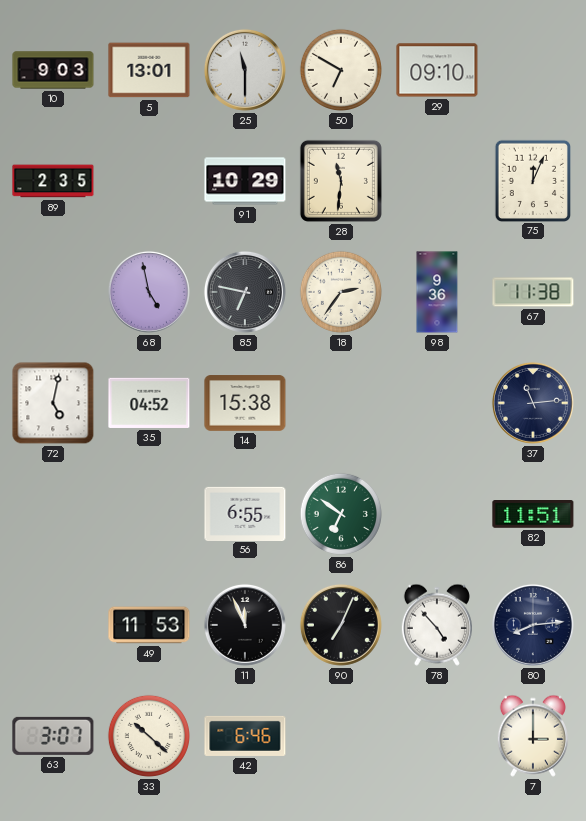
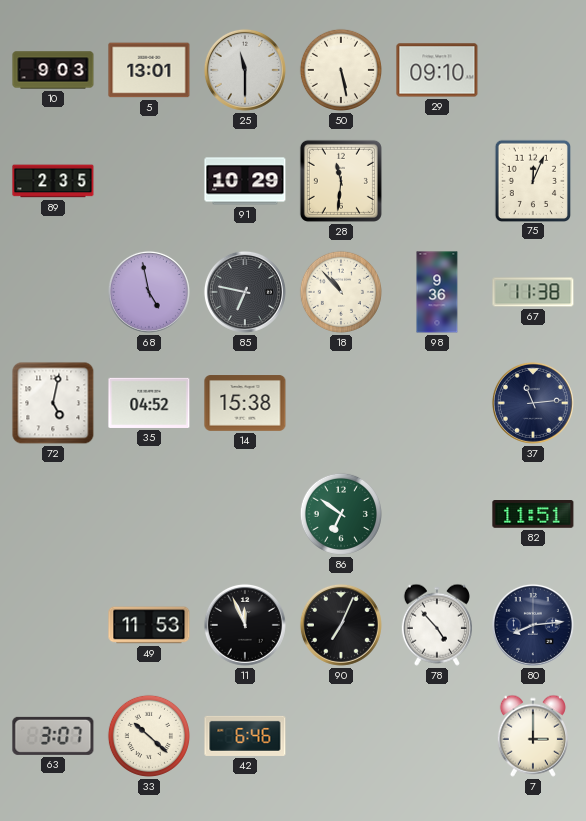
50: 6:50 -> 5:28 (341, 70)
18: 2:36 -> 10:53 (341, 292)
56: 6:55 -> none (245, 513)
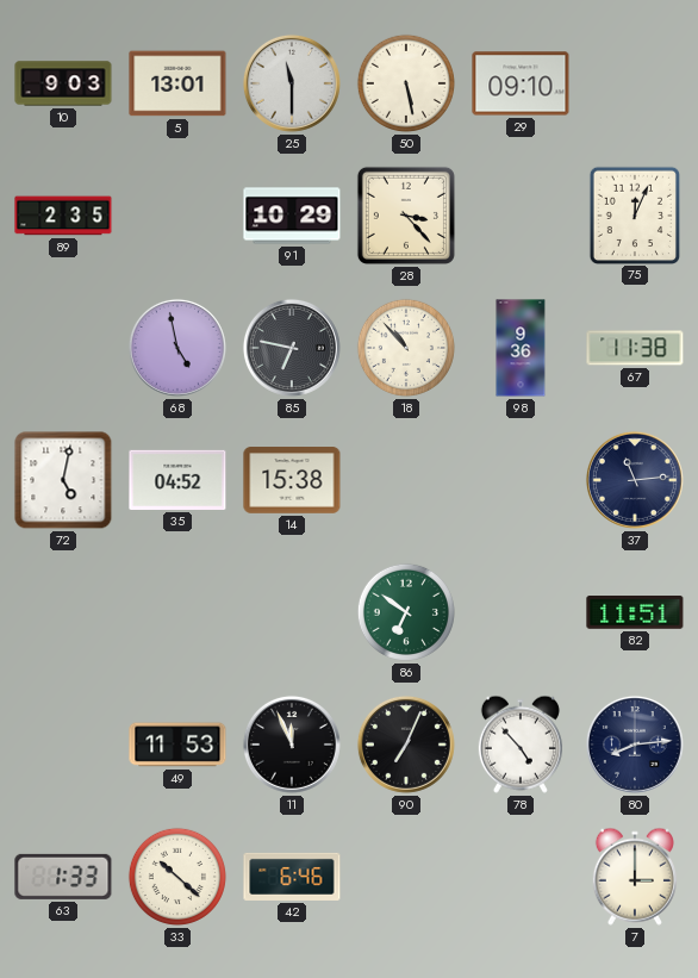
28: 11:31 -> 3:23 (406, 216)
63: 3:07 -> 1:33 (63, 877)
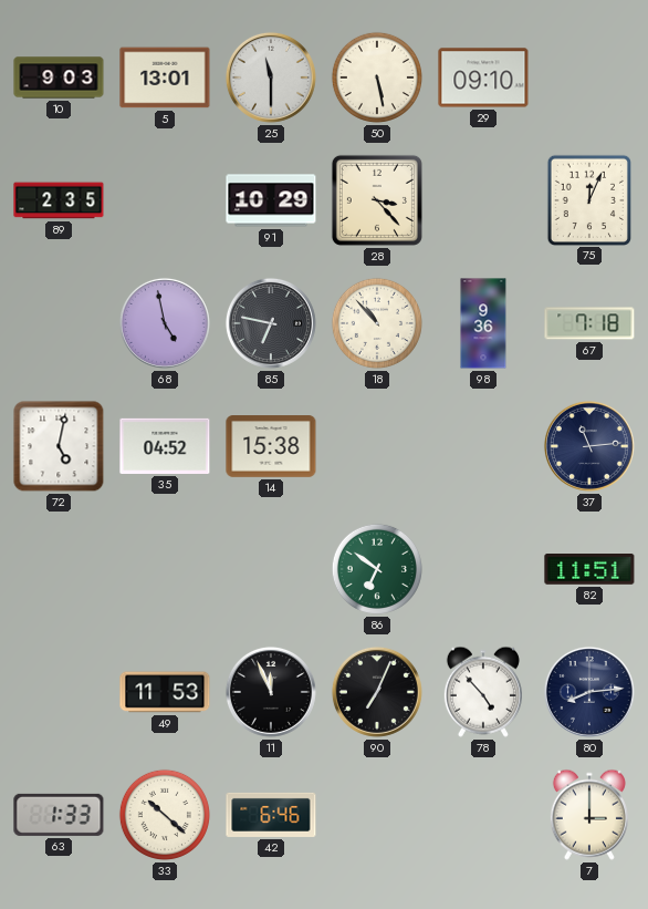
67: 11:38 -> 7:18 (589, 323)
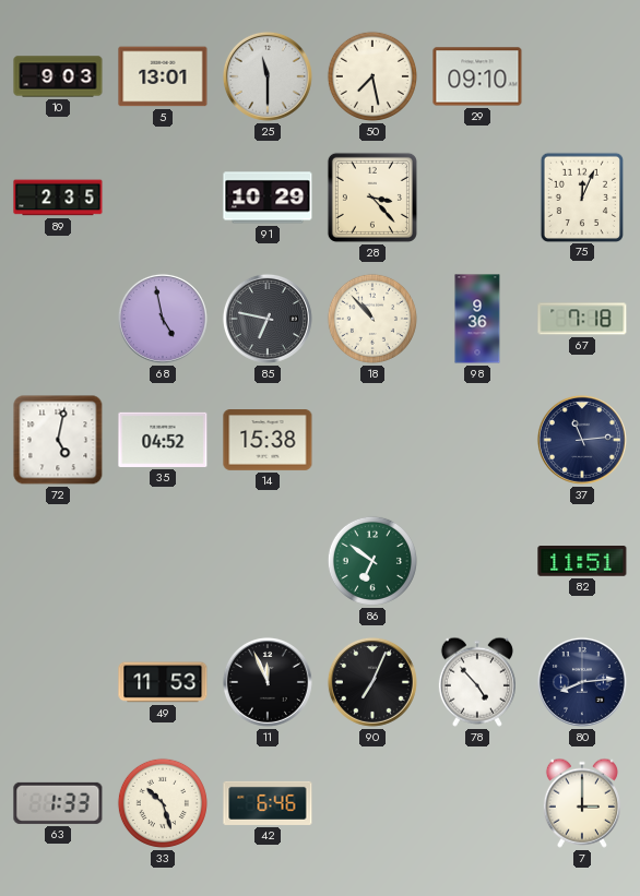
50: 5:28 -> 7:28 (372, 76)
33: 10:22 -> 10:27 (163, 803)
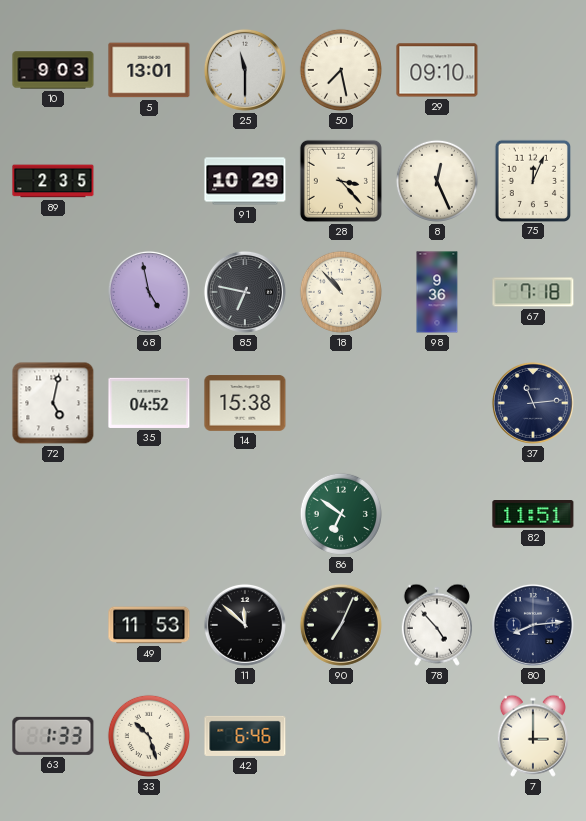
8: none -> 12:26 (437, 181)
11: 11:56 -> 11:52 (245, 625)
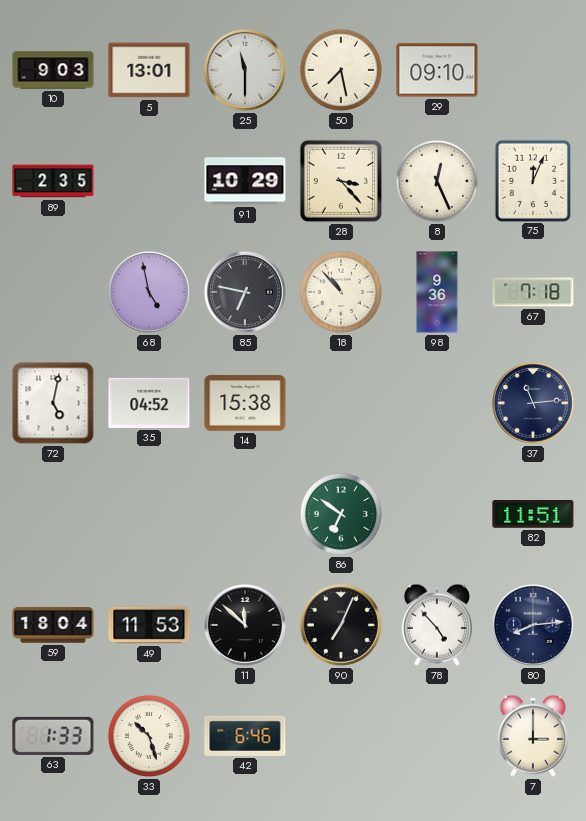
59: none -> 18:04 (53, 625)
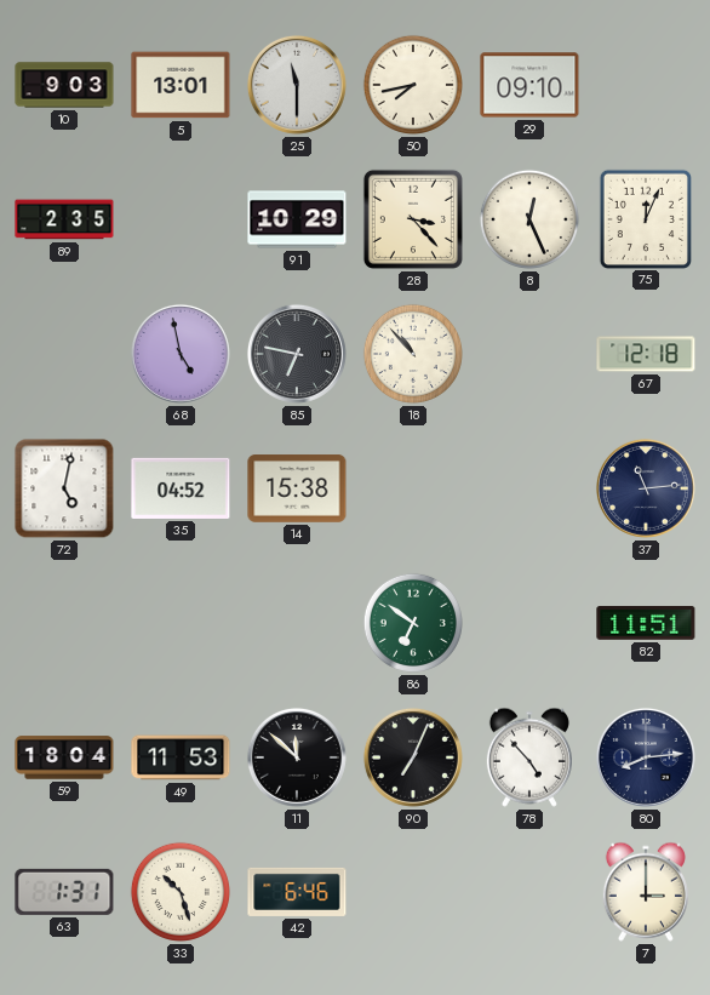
50: 7:28 -> 7:43 (413, 85)
98: 9:36 -> none (437, 292)
67: 7:18 -> 12:18 (646, 354)
63: 1:33 -> 1:31 (64, 892)
